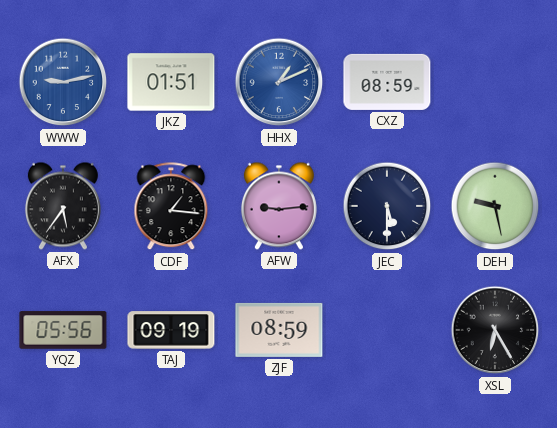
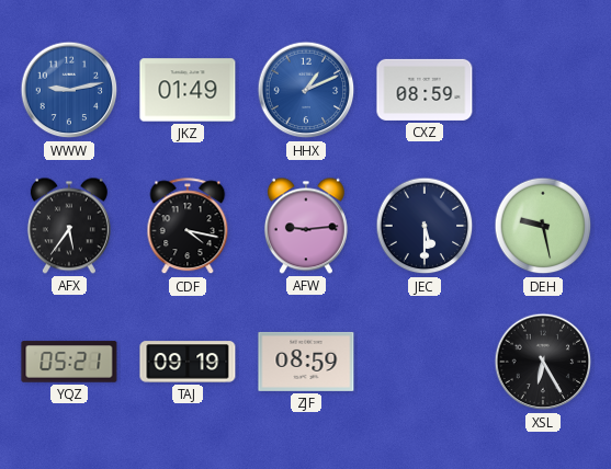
JKZ: 01:51 -> 01:49 (188, 90)
CDF: 1:16 -> 4:17 (188, 227)
YQZ: 05:56 -> 05:21 (69, 362)
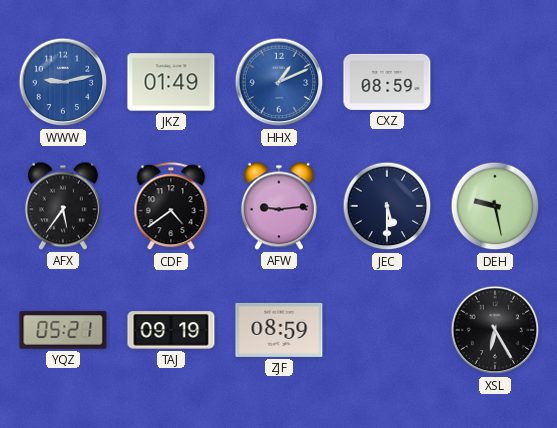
CDF: 4:17 -> 4:39 (171, 207)
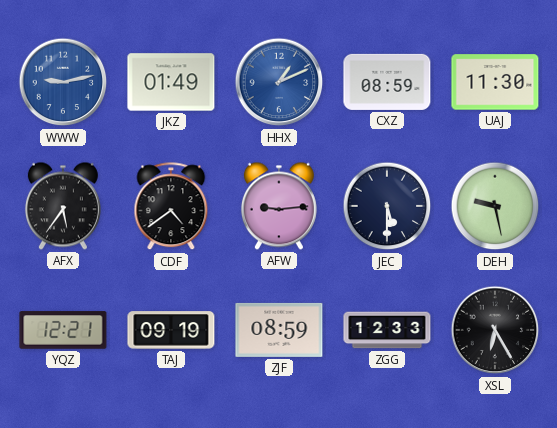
UAJ: none -> 11:30 (495, 82)
YQZ: 05:21 -> 12:21 (63, 330)
ZGG: none -> 12:33 (387, 330)
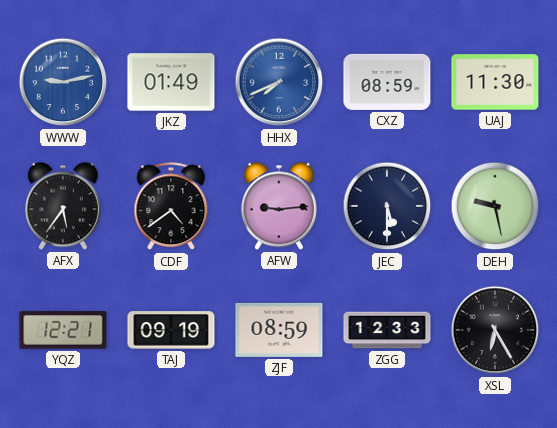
HHX: 1:11 -> 7:41 (279, 82)
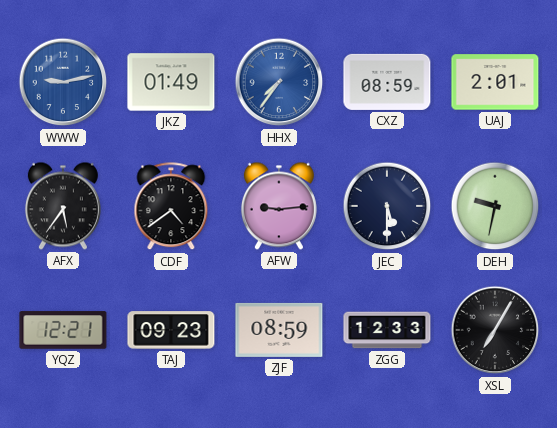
HHX: 7:41 -> 7:36 (279, 82)
UAJ: 11:30 -> 2:01 (495, 82)
DEH: 9:28 -> 9:32 (495, 206)
TAJ: 09:19 -> 09:23 (171, 330)
XSL: 6:25 -> 7:05 (495, 330)
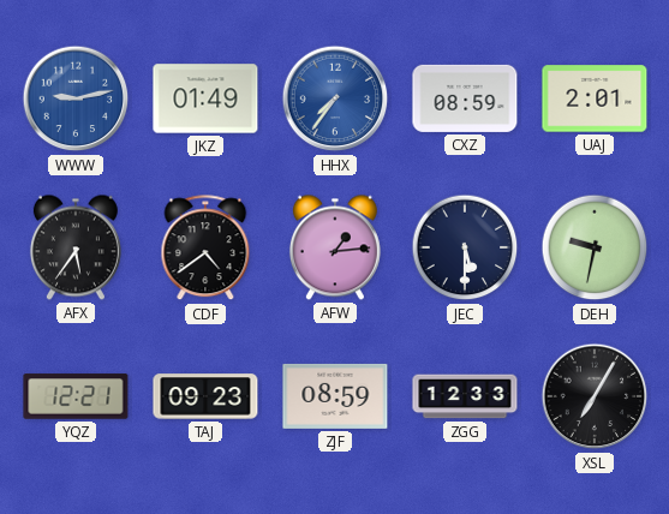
AFW: 9:14 -> 1:14 (335, 247)
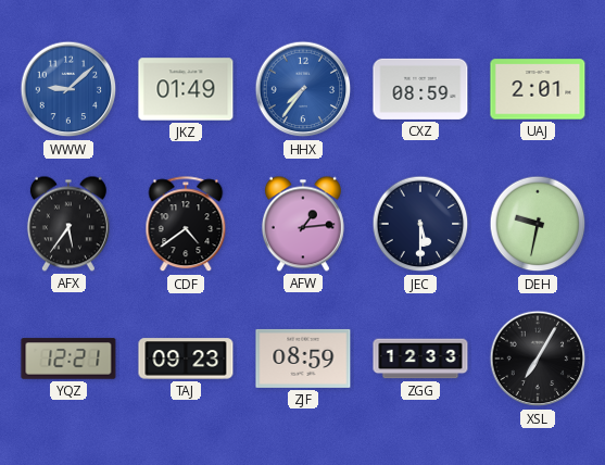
WWW: 9:13 -> 9:08 (68, 89)
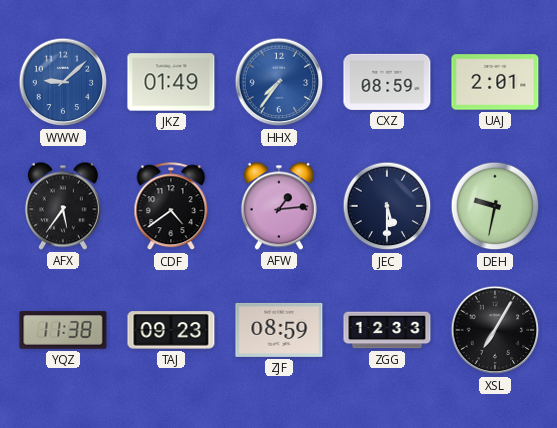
YQZ: 12:21 -> 11:38 (63, 330)
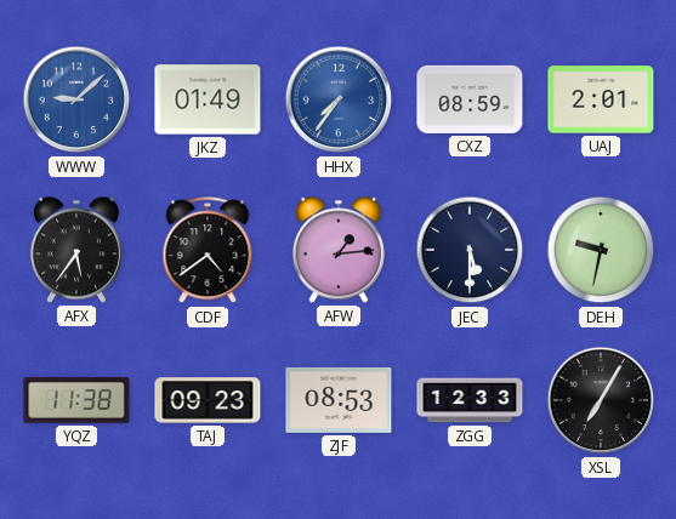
ZJF: 08:59 -> 08:53 (339, 400)
